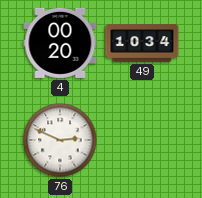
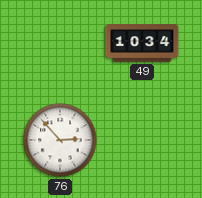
4: 00:20 -> none (60, 43)
76: 2:49 -> 2:53 (60, 140)
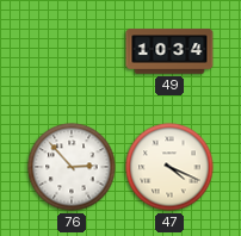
47: none -> 4:19 (169, 167)
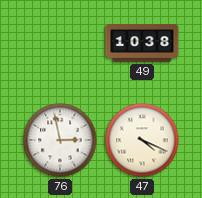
49: 10:34 -> 10:38 (142, 43)
76: 2:53 -> 2:58 (60, 140)
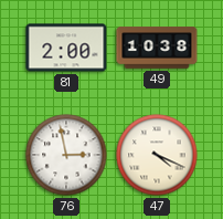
81: none -> 2:00 (66, 48)
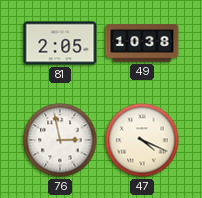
81: 2:00 -> 2:05 (60, 43)
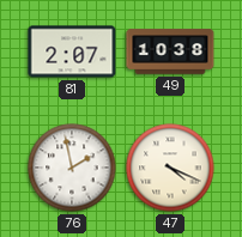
81: 2:05 -> 2:07 (72, 51)
76: 2:58 -> 1:58 (72, 168)
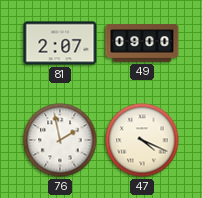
49: 10:38 -> 09:00 (142, 43)
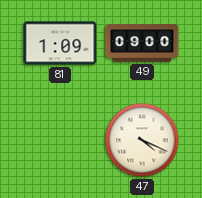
81: 2:07 -> 1:09 (60, 43)
76: 1:58 -> none (60, 140)
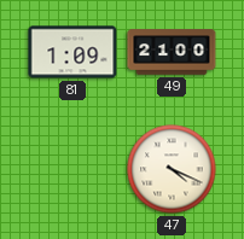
49: 09:00 -> 21:00 (172, 52)
